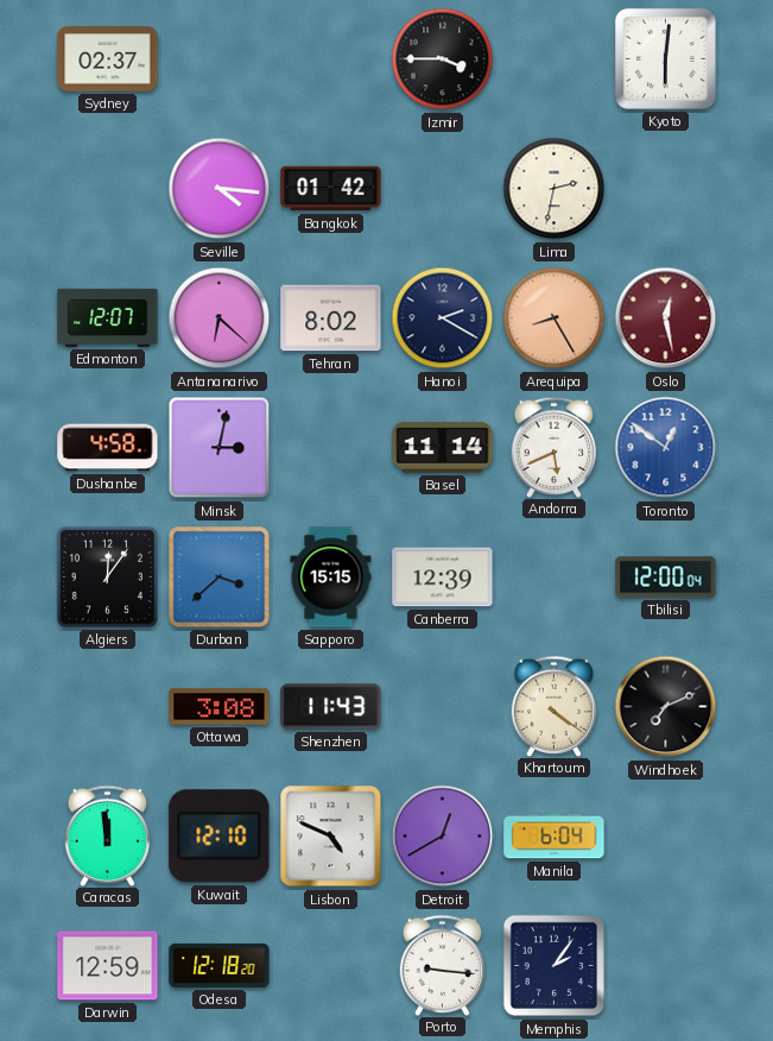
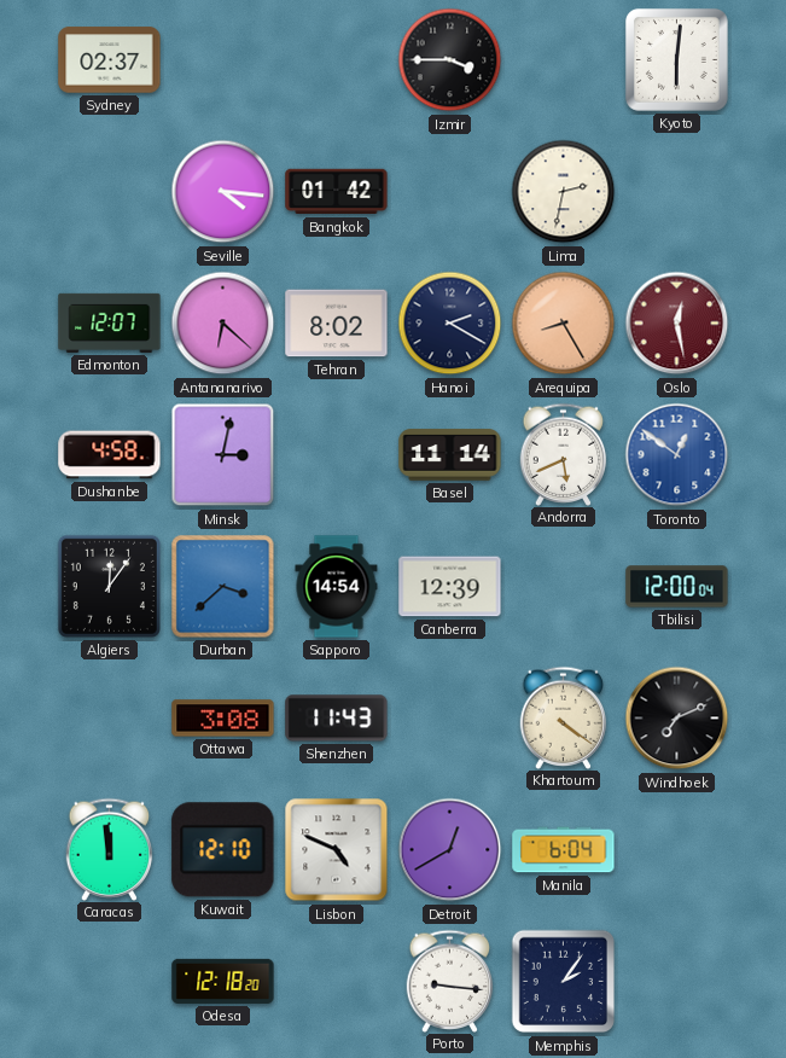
Sapporo: 15:15 -> 14:54 (337, 587)
Darwin: 12:59 -> none (108, 966)
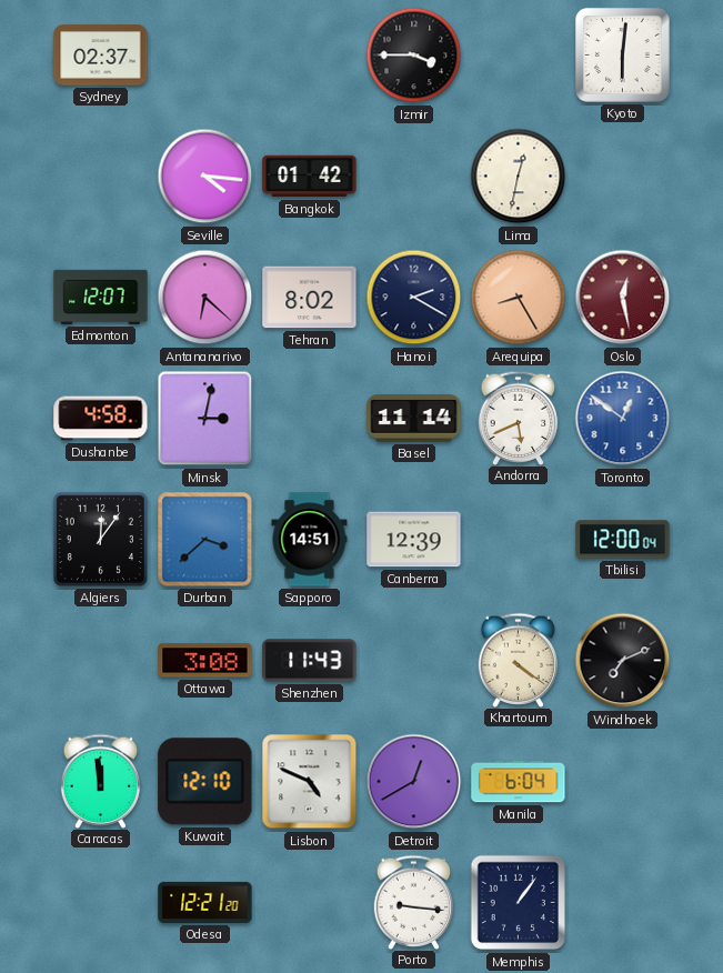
Lima: 2:32 -> 12:32 (519, 177)
Sapporo: 14:54 -> 14:51 (310, 540)
Odesa: 12:18 -> 12:21 (205, 902)
Memphis: 2:06 -> 1:06 (519, 903)
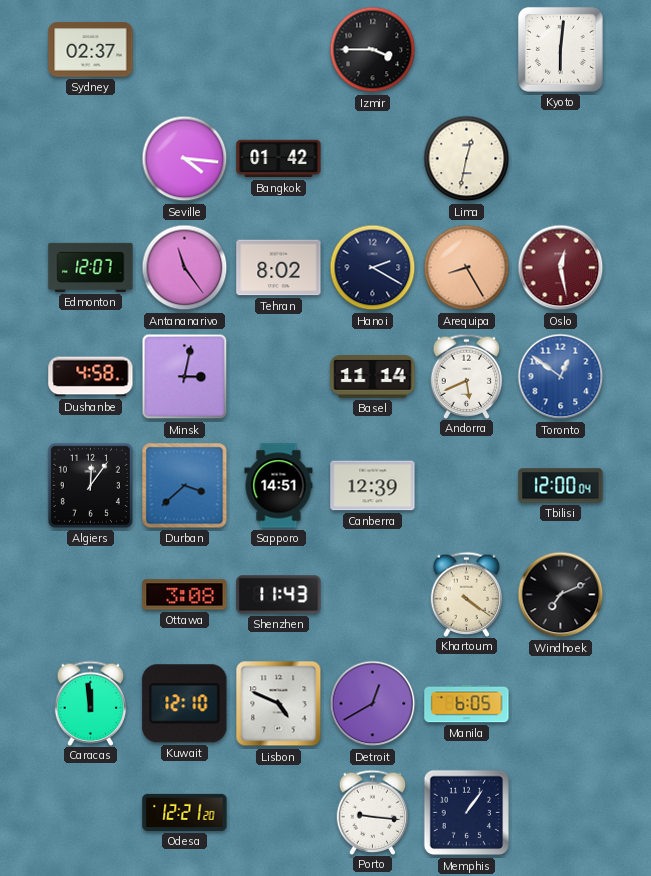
Antananarivo: 6:22 -> 11:24 (185, 268)
Manila: 6:04 -> 6:05 (467, 704)
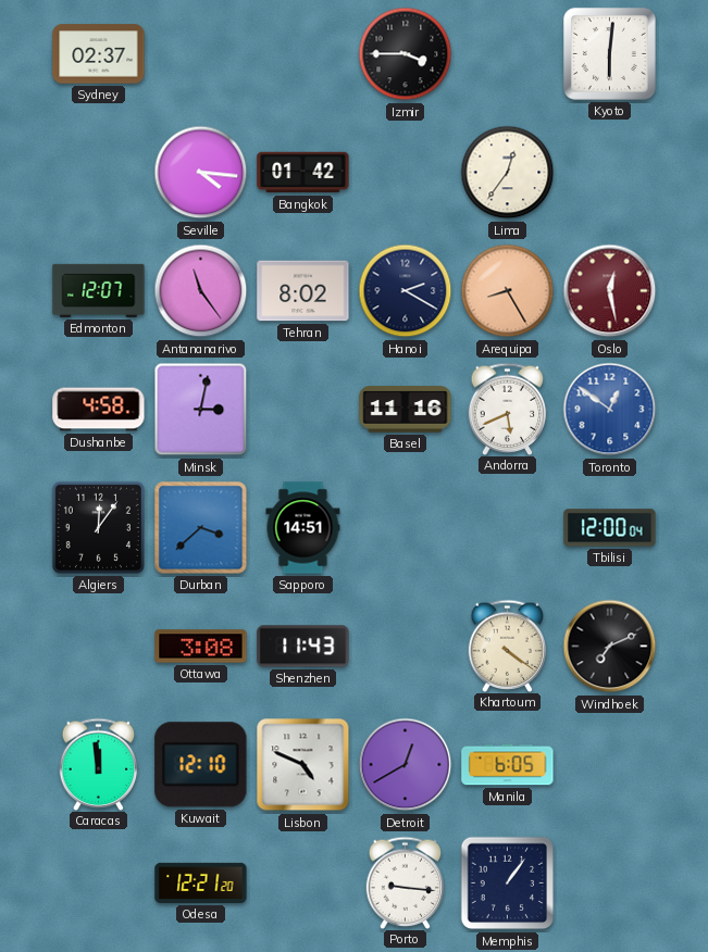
Lima: 12:32 -> 12:36 (508, 173)
Basel: 11:14 -> 11:16 (406, 410)
Canberra: 12:39 -> none (373, 486)
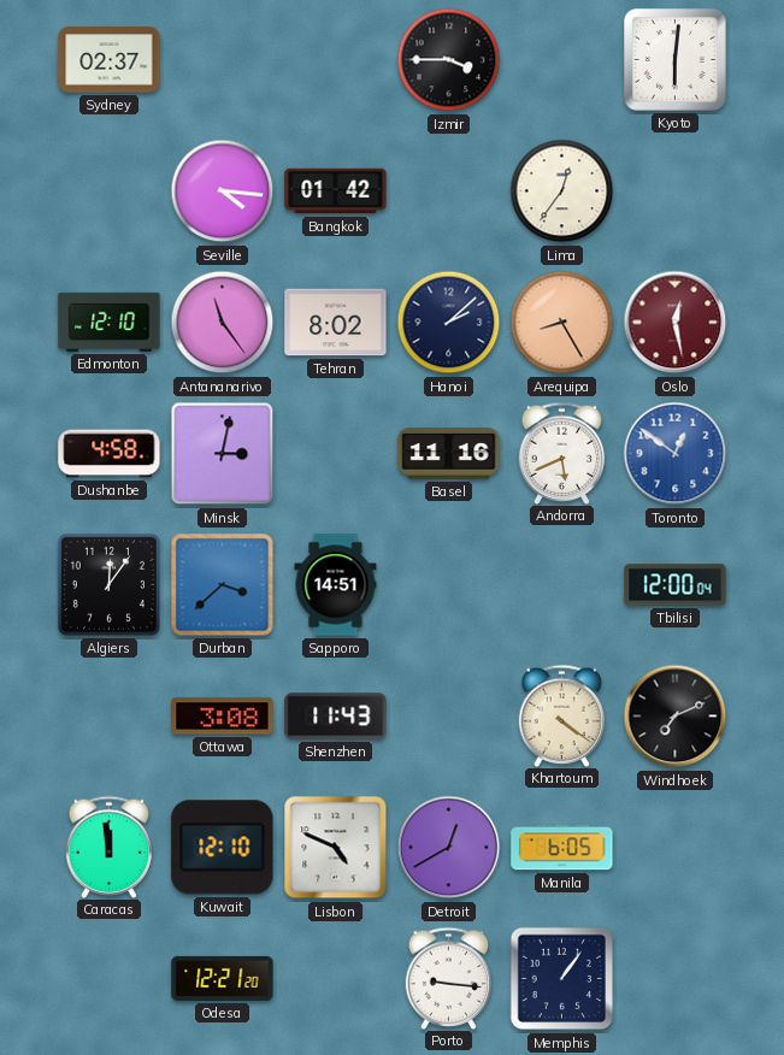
Edmonton: 12:07 -> 12:10 (110, 322)
Hanoi: 2:20 -> 2:08 (449, 323)
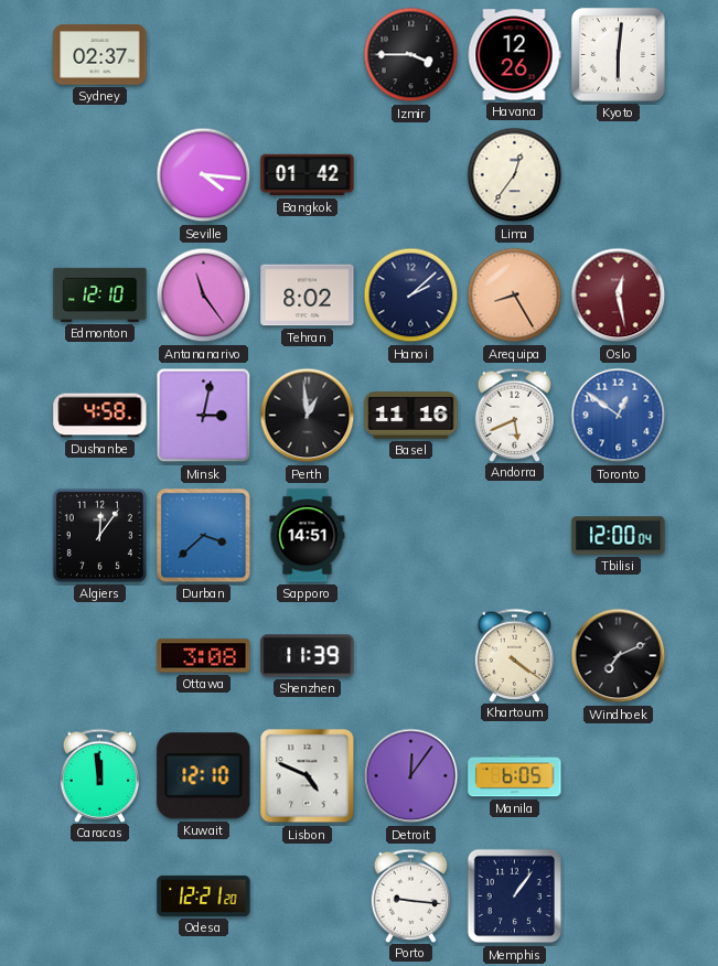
Havana: none -> 12:26 (514, 55)
Perth: none -> 12:59 (308, 416)
Shenzhen: 11:43 -> 11:39 (308, 656)
Detroit: 12:40 -> 12:06 (411, 776)
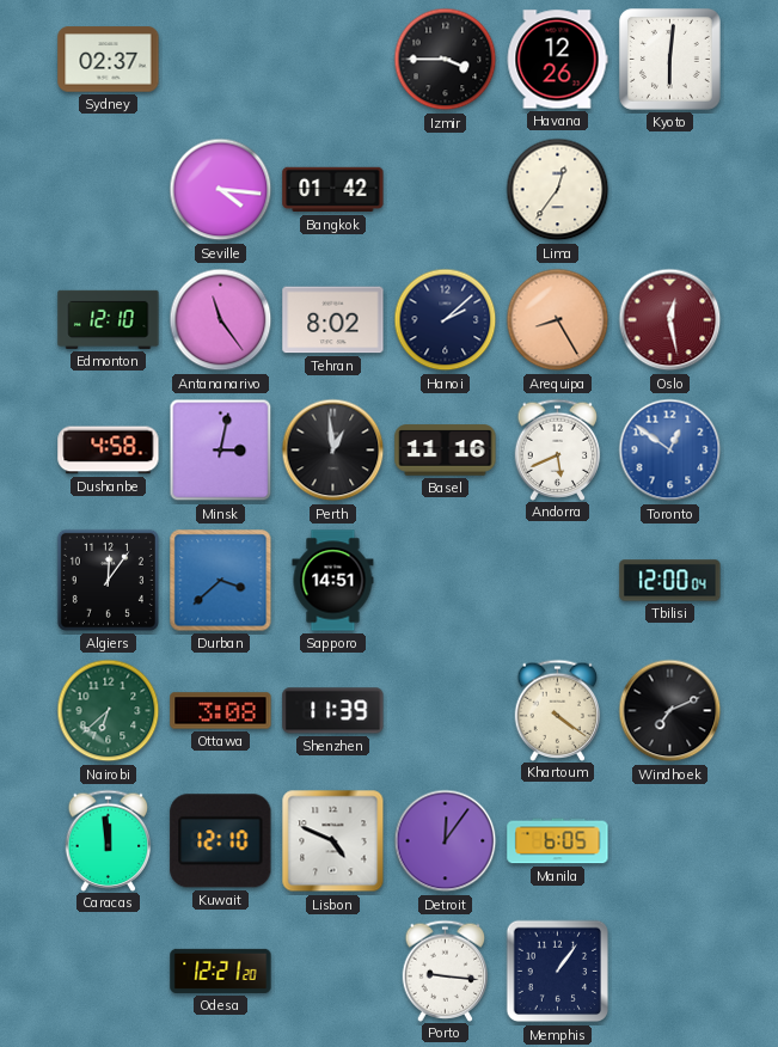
Nairobi: none -> 6:38 (109, 711)
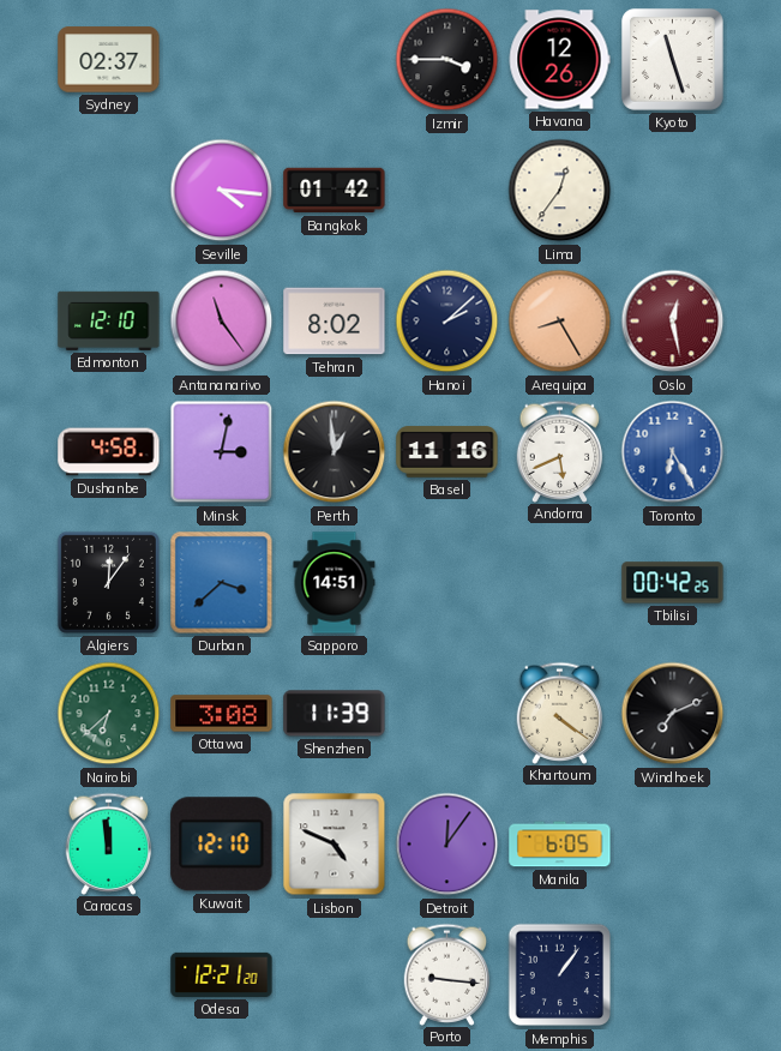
Kyoto: 6:01 -> 11:27 (673, 60)
Toronto: 12:51 -> 6:25 (673, 452)
Tbilisi: 12:00 -> 00:42 (673, 583)
